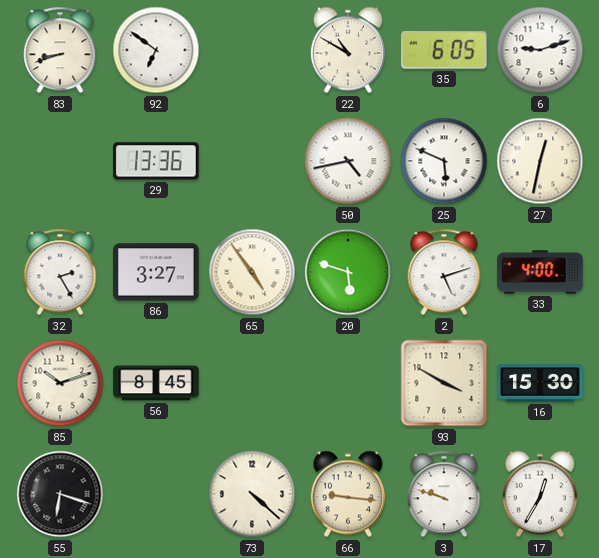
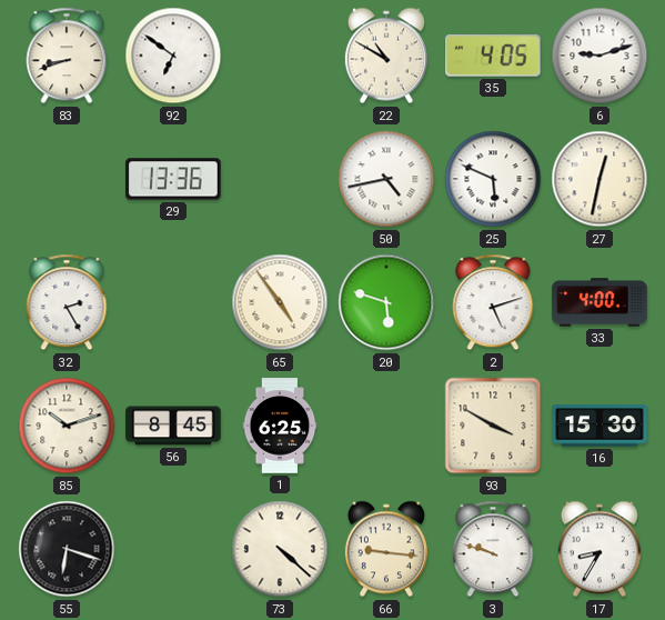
35: 6:05 -> 4:05 (493, 57)
86: 3:27 -> none (156, 272)
1: none -> 6:25 (280, 426)
17: 12:35 -> 8:35 (599, 549)
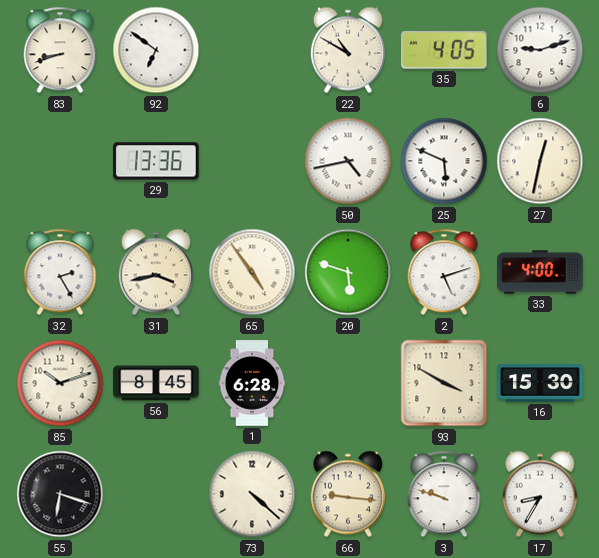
31: none -> 3:43 (156, 272)
1: 6:25 -> 6:28 (252, 383)
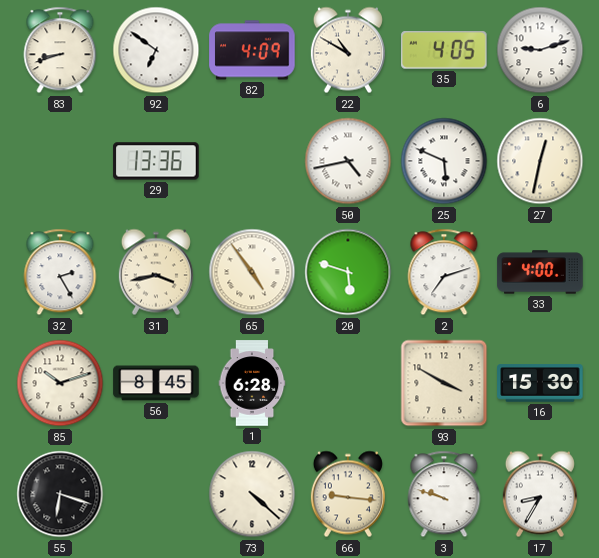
82: none -> 4:09 (252, 50)
2: 5:12 -> 7:12 (444, 272)
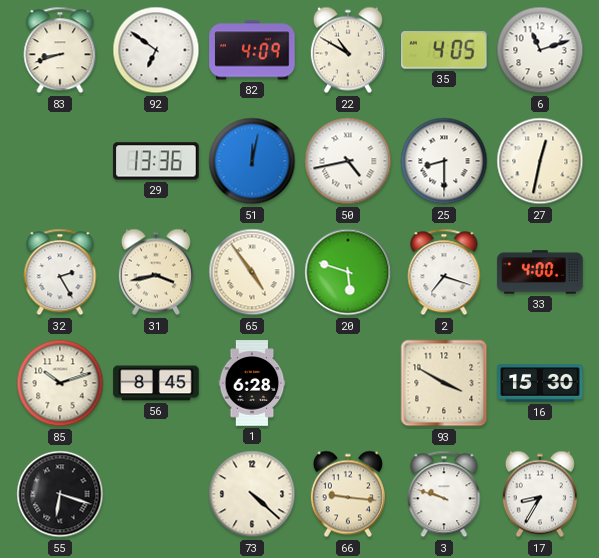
6: 9:12 -> 11:12 (540, 50)
51: none -> 12:02 (252, 161)
25: 5:49 -> 8:30 (444, 161)
2: 7:12 -> 7:18 (444, 272)
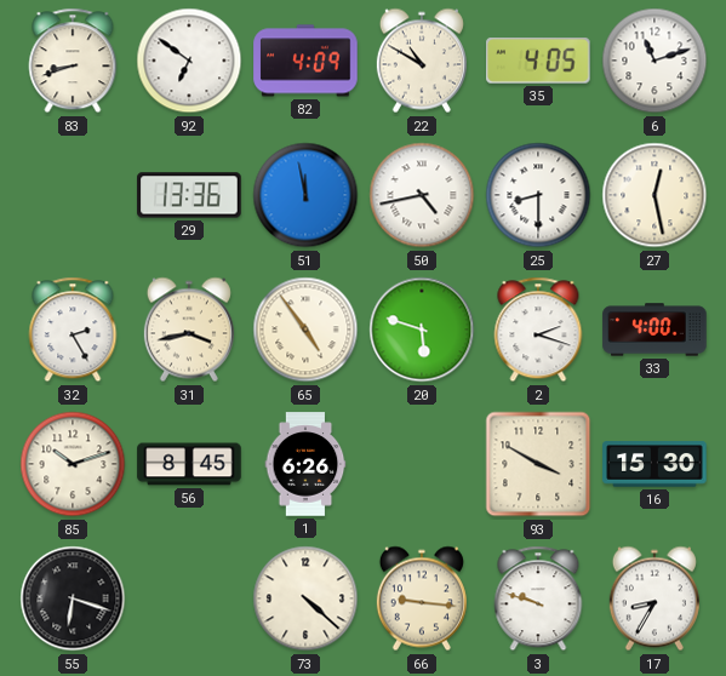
51: 12:02 -> 11:58 (305, 195)
27: 12:32 -> 12:28 (654, 195)
2: 7:18 -> 2:18 (538, 330)
1: 6:28 -> 6:26 (305, 464)
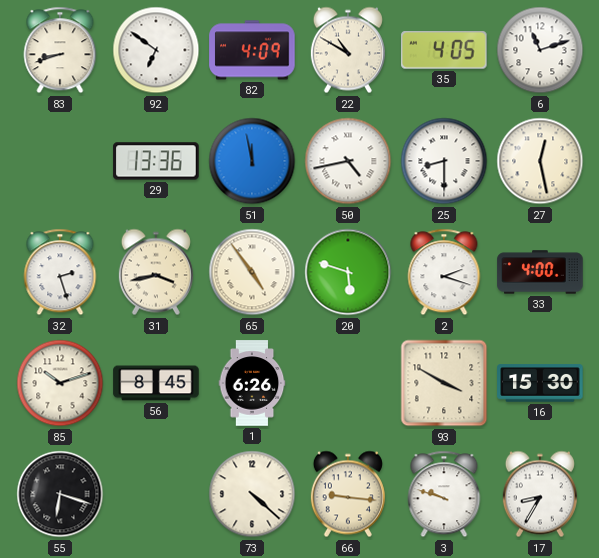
32: 2:25 -> 2:27 (60, 272)
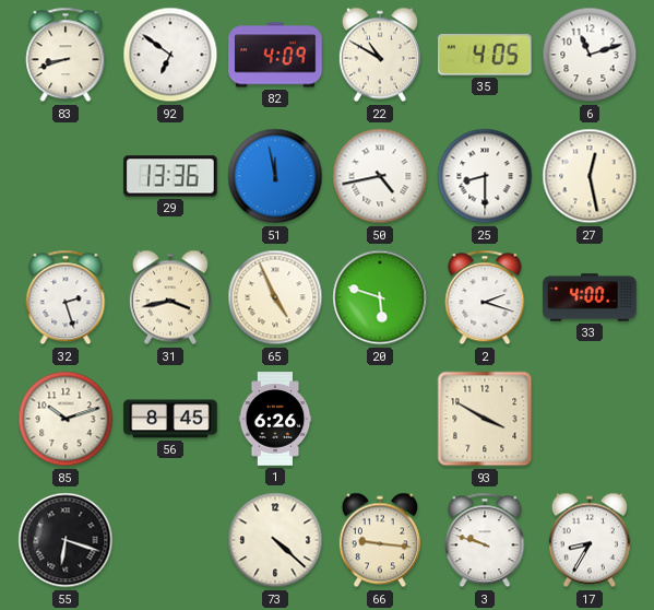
65: 4:54 -> 4:56 (275, 297)
16: 15:30 -> none (540, 383)
